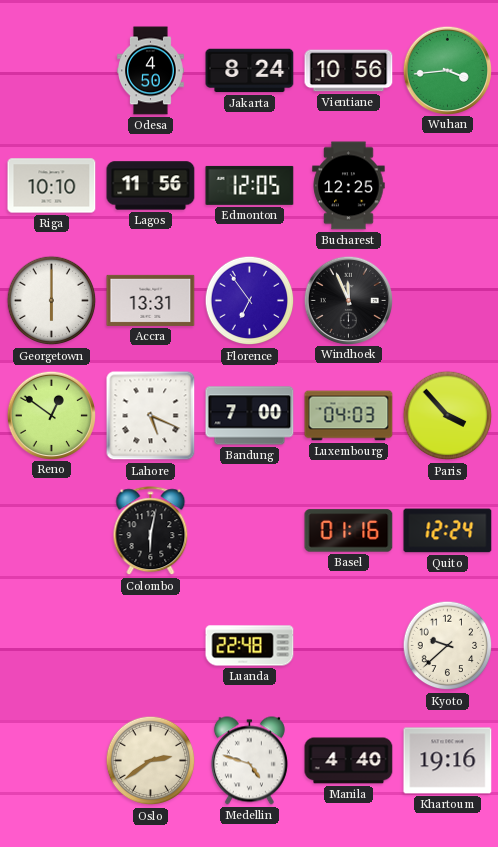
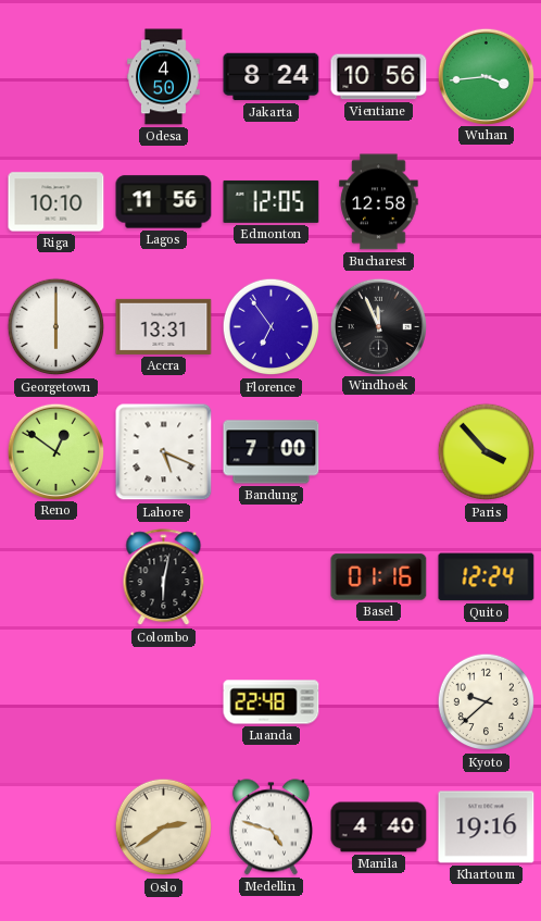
Bucharest: 12:25 -> 12:58 (379, 202)
Luxembourg: 04:03 -> none (349, 416)
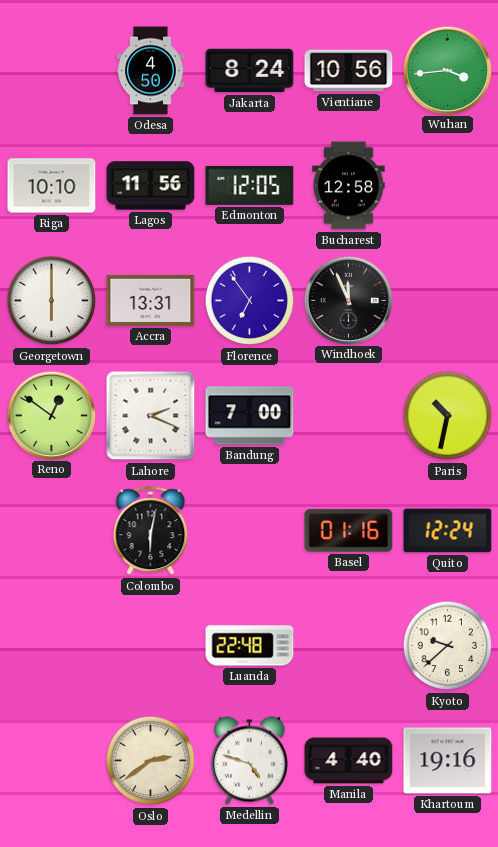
Lahore: 5:19 -> 2:19 (151, 416)
Paris: 3:53 -> 10:32 (448, 416)
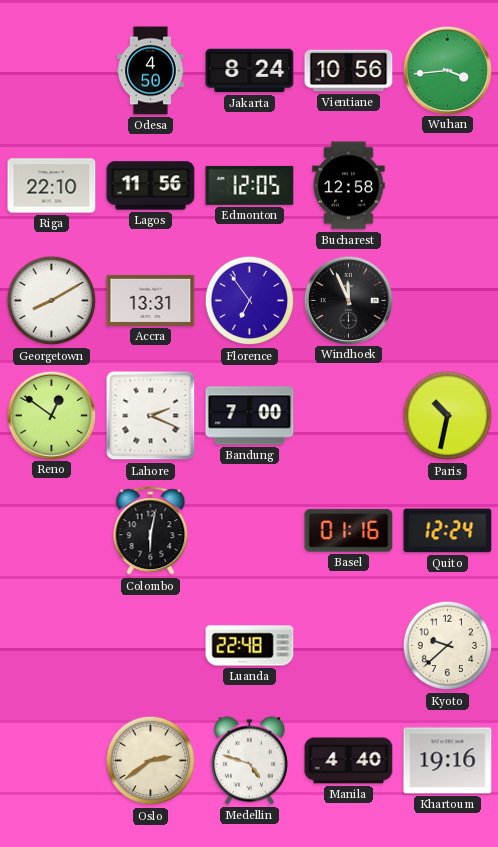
Riga: 10:10 -> 22:10 (52, 186)
Georgetown: 6:00 -> 8:10 (52, 301)
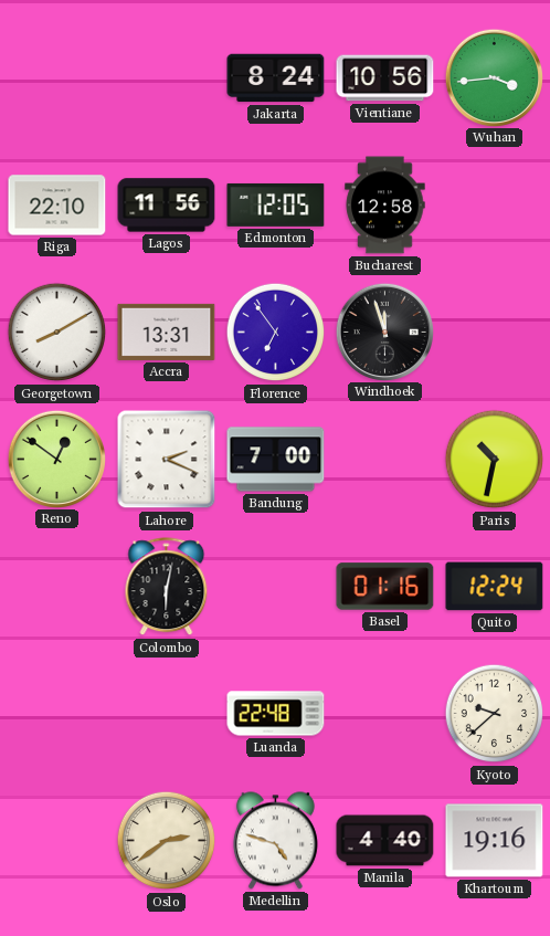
Odesa: 4:50 -> none (151, 71)
Windhoek: 11:56 -> 11:57 (384, 332)
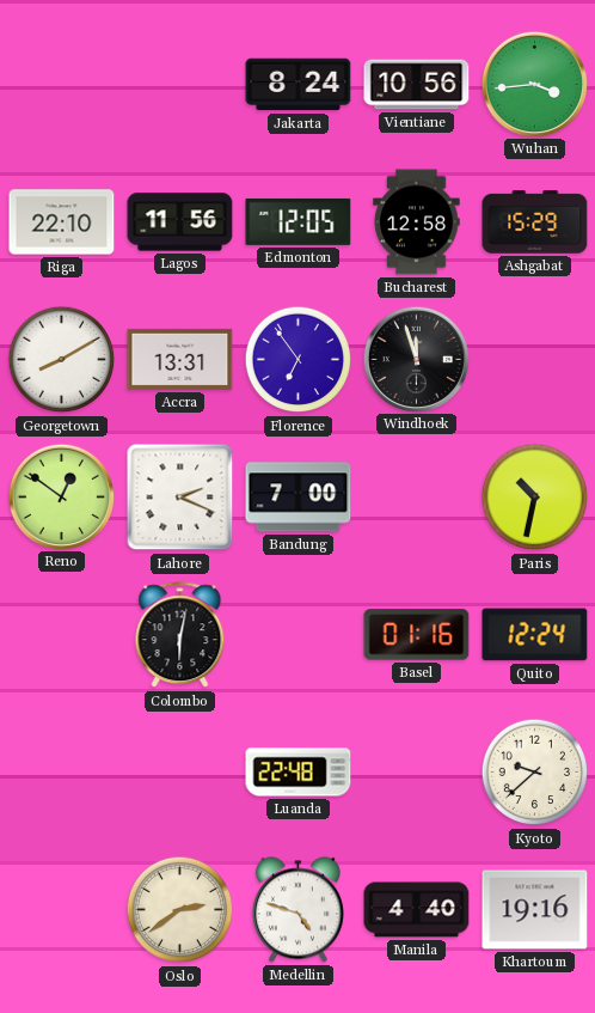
Ashgabat: none -> 15:29 (535, 222)
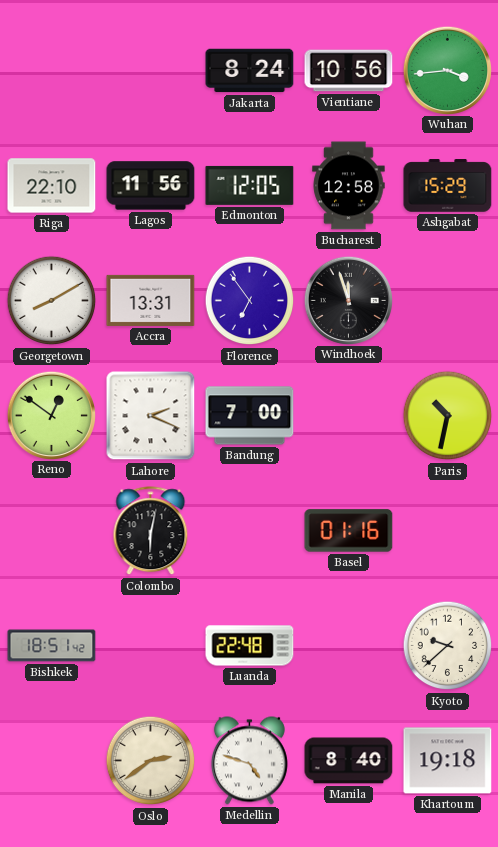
Quito: 12:24 -> none (535, 635)
Bishkek: none -> 18:51 (52, 646)
Manila: 4:40 -> 8:40 (349, 761)
Khartoum: 19:16 -> 19:18 (448, 761)
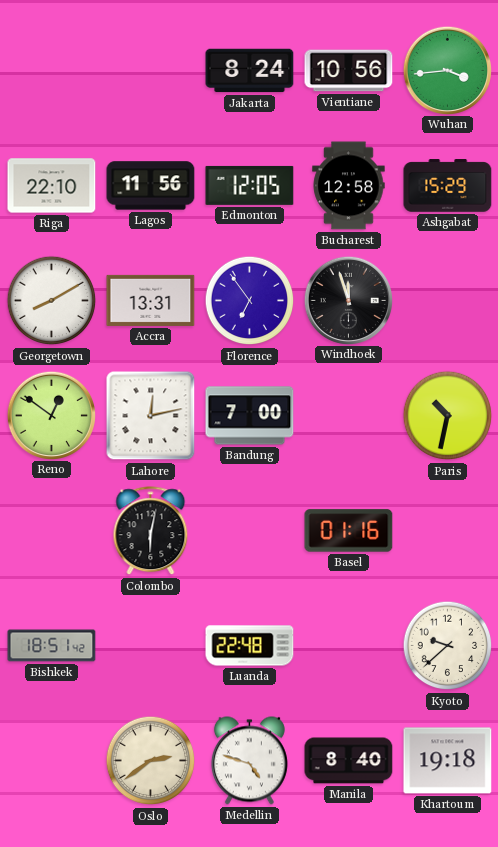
Lahore: 2:19 -> 12:13 (151, 416)
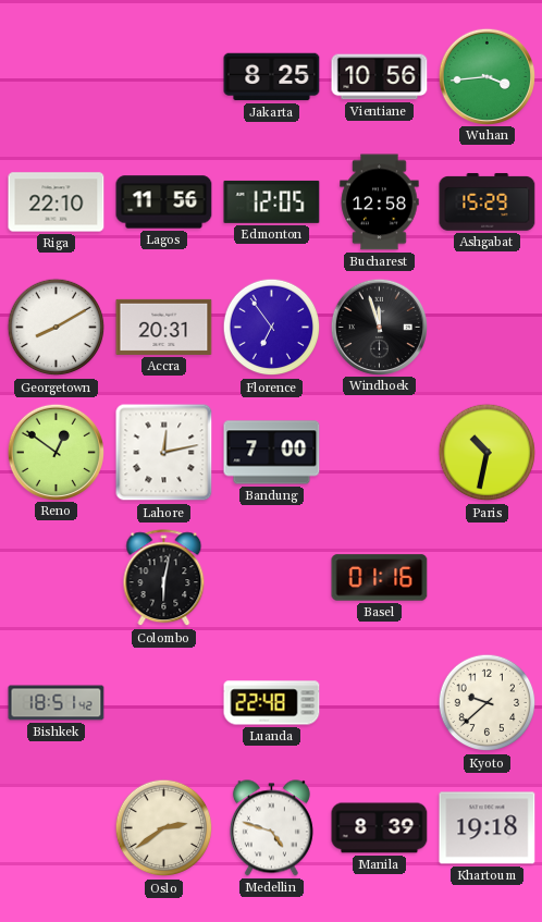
Jakarta: 8:24 -> 8:25 (272, 77)
Accra: 13:31 -> 20:31 (164, 327)
Manila: 8:40 -> 8:39 (380, 828)
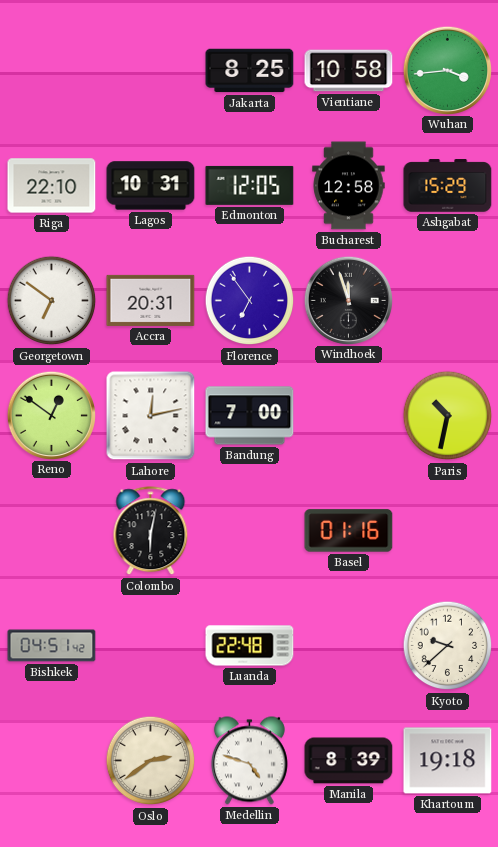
Vientiane: 10:56 -> 10:58 (349, 71)
Lagos: 11:56 -> 10:31 (151, 186)
Georgetown: 8:10 -> 6:51 (52, 301)
Bishkek: 18:51 -> 04:51 (52, 646)
